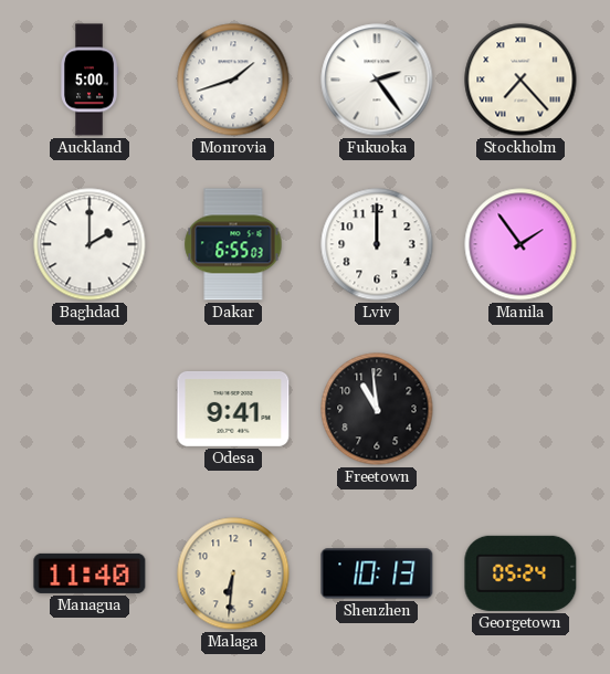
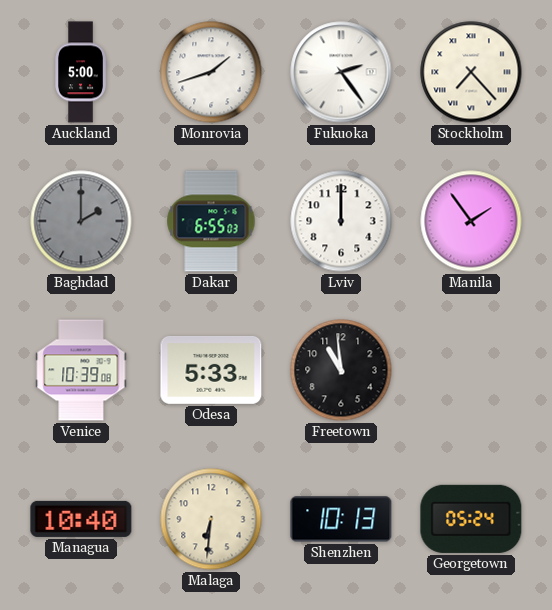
Baghdad dial: white -> grey (81, 221)
Venice: none -> 10:39 (81, 370)
Odesa: 9:41 -> 5:33 (211, 370)
Managua: 11:40 -> 10:40 (81, 519)
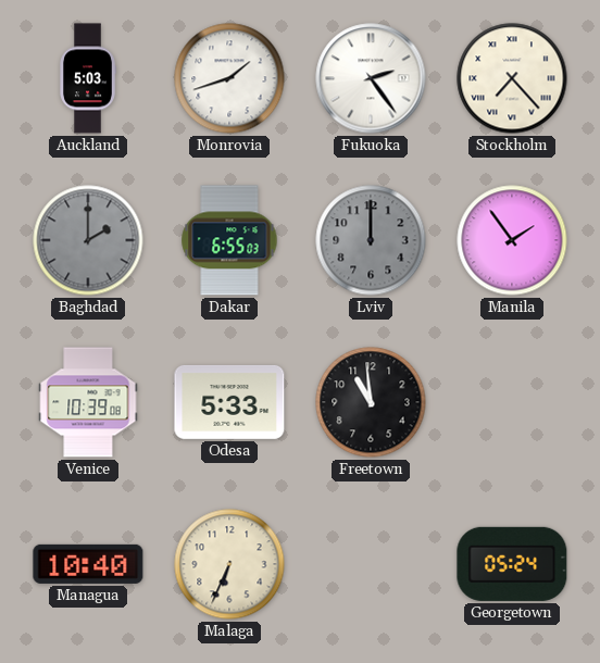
Auckland: 5:00 -> 5:03 (88, 78)
Lviv dial: white -> grey (371, 240)
Malaga: 6:31 -> 6:34 (229, 564)
Shenzhen: 10:13 -> none (341, 519)
